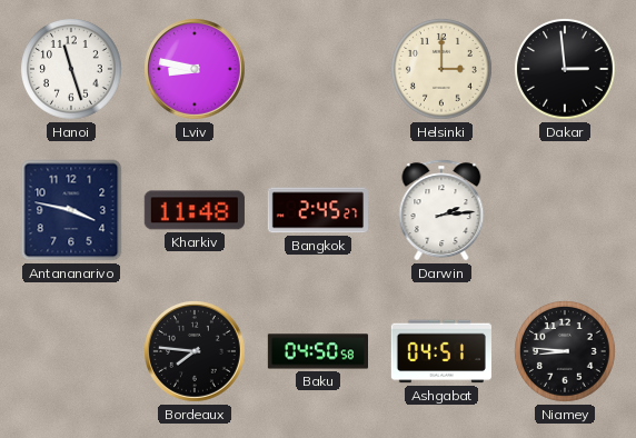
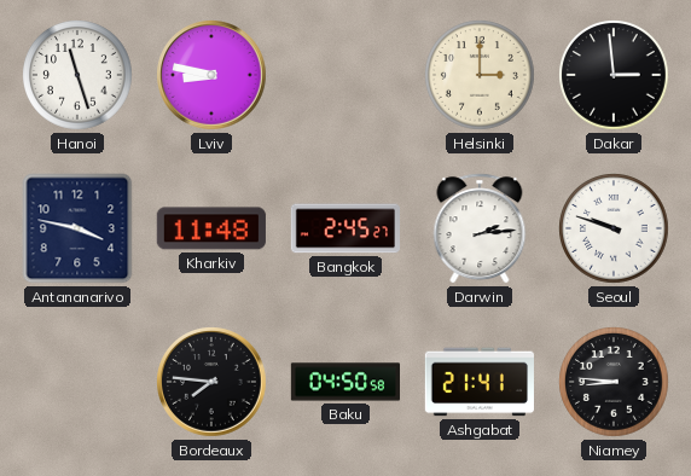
Seoul: none -> 9:48 (614, 228)
Ashgabat: 04:51 -> 21:41 (480, 382)
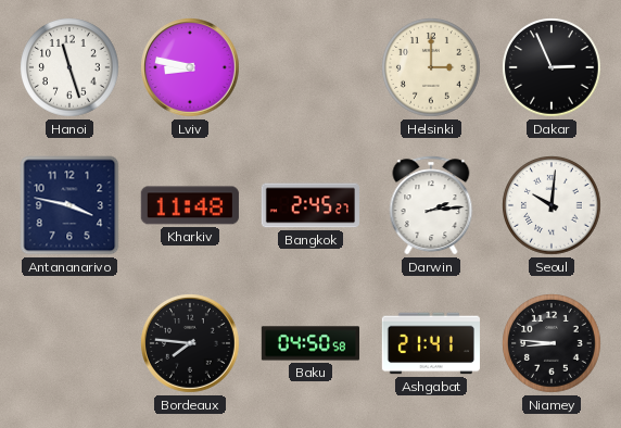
Dakar: 2:59 -> 2:56 (552, 67)
Seoul: 9:48 -> 10:01 (552, 205)
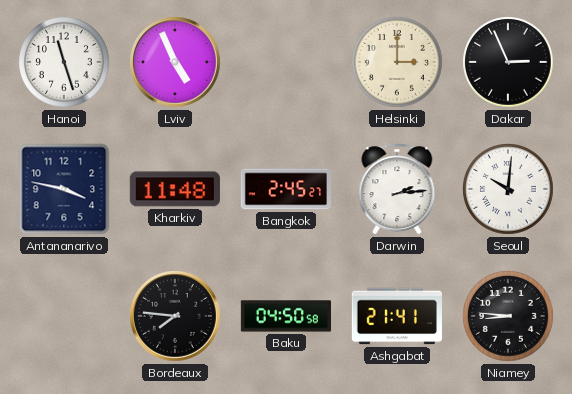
Lviv: 8:47 -> 4:56 (176, 63)
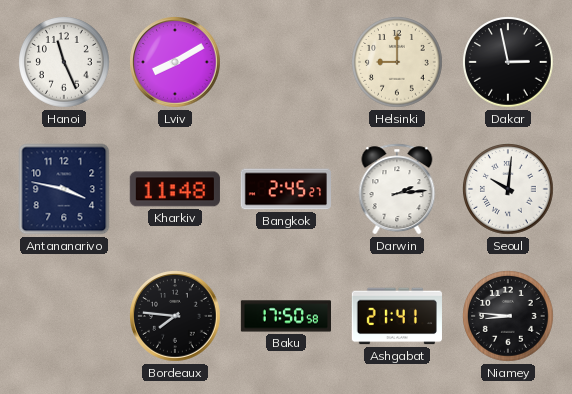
Hanoi: 11:27 -> 11:26 (64, 62)
Lviv: 4:56 -> 8:10 (176, 63)
Helsinki: 3:00 -> 9:00 (397, 62)
Dakar: 2:56 -> 2:58 (508, 62)
Baku: 04:50 -> 17:50 (285, 316)
